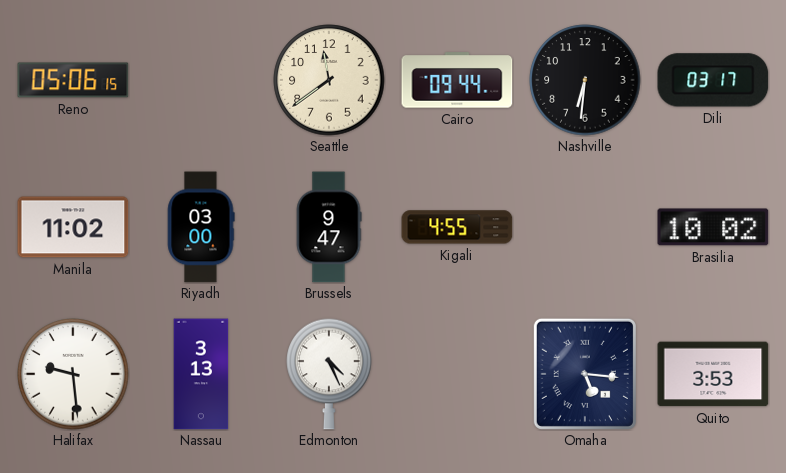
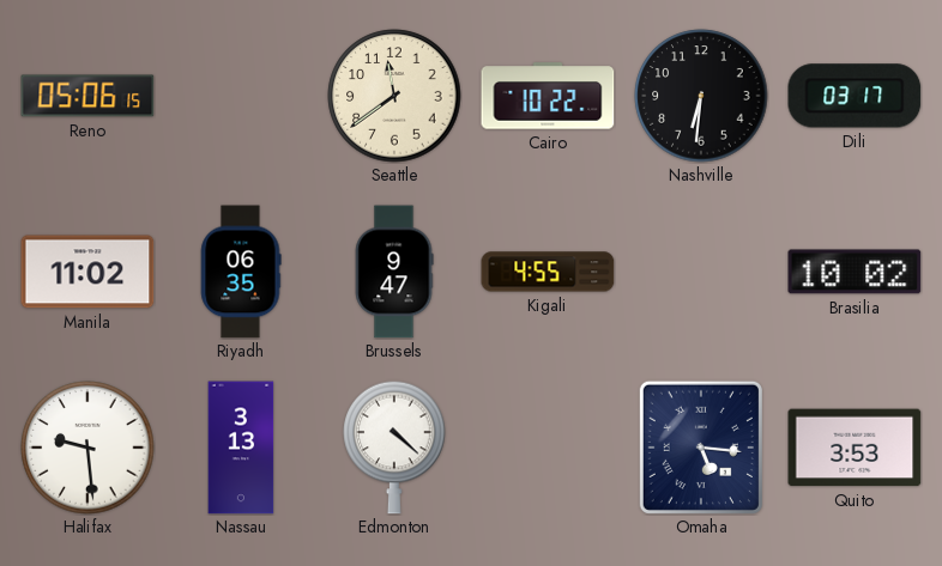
Cairo: 09:44 -> 10:22 (548, 96)
Riyadh: 03:00 -> 06:35 (241, 272)
Edmonton: 4:26 -> 4:22 (394, 448)
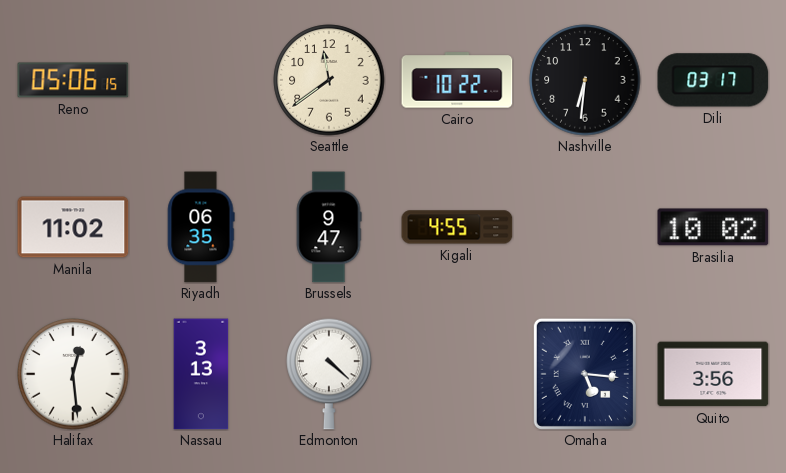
Halifax: 9:29 -> 12:29 (73, 374)
Quito: 3:53 -> 3:56 (713, 374)
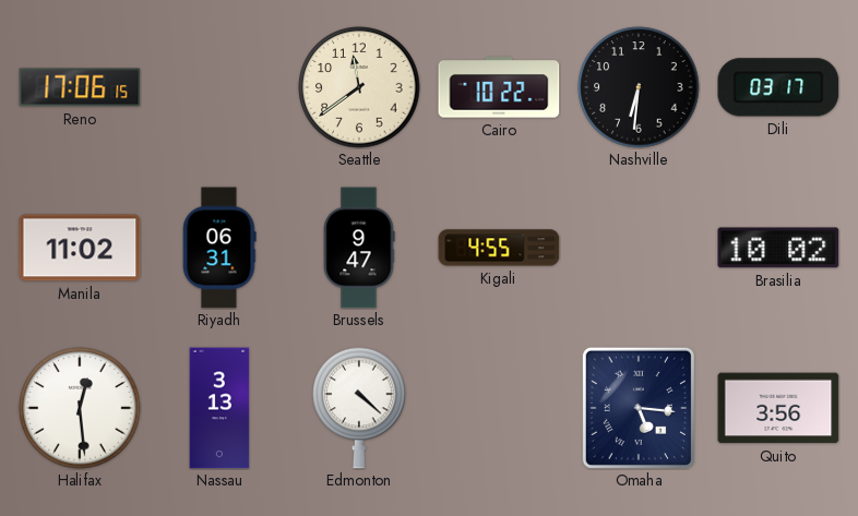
Reno: 05:06 -> 17:06 (80, 87)
Riyadh: 06:35 -> 06:31 (219, 248)
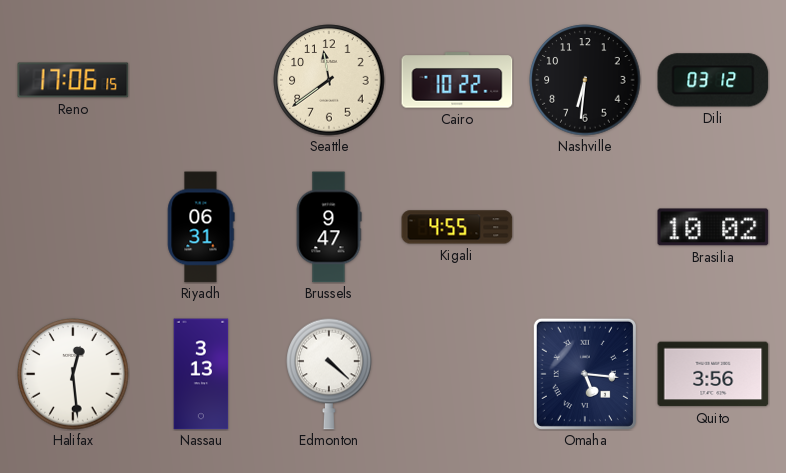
Dili: 03:17 -> 03:12 (713, 80)
Manila: 11:02 -> none (80, 248)
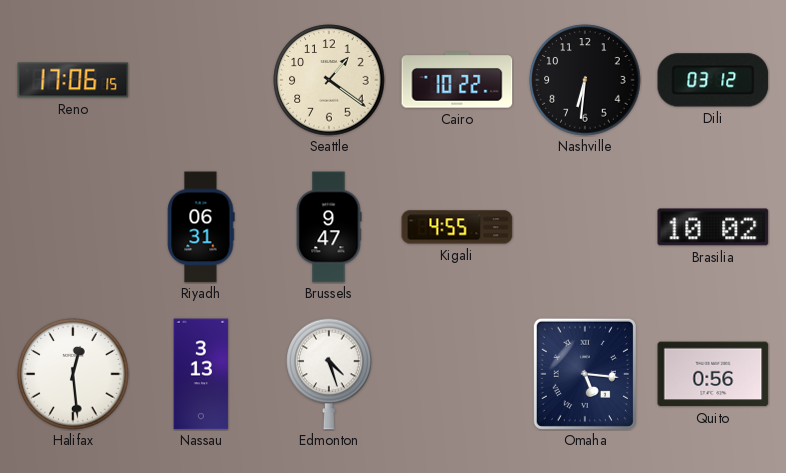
Seattle: 11:39 -> 1:21 (329, 80)
Edmonton: 4:22 -> 4:27 (329, 374)
Quito: 3:56 -> 0:56 (713, 374)
